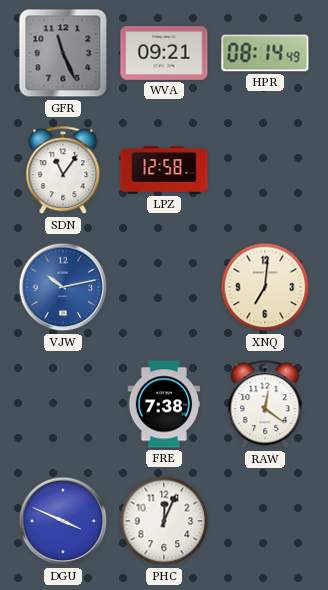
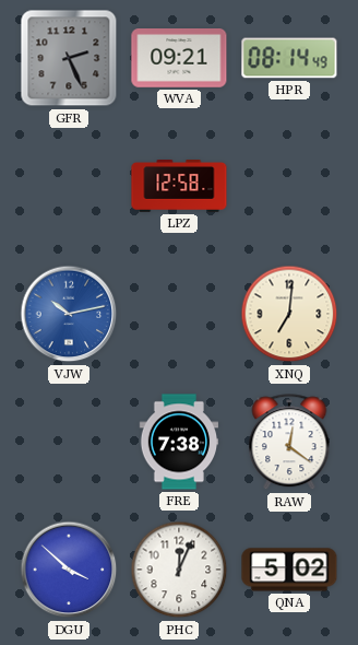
GFR: 11:26 -> 2:26 (69, 58)
SDN: 11:06 -> none (63, 171)
DGU: 3:49 -> 3:52 (69, 570)
QNA: none -> 5:02 (289, 570)
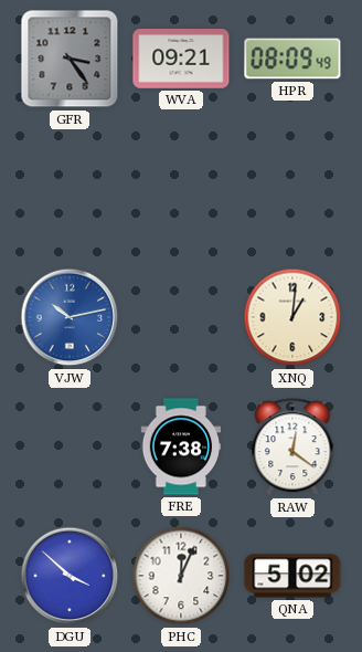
GFR: 2:26 -> 3:24 (70, 59)
HPR: 08:14 -> 08:09 (292, 59)
LPZ: 12:58 -> none (179, 187)
XNQ: 7:01 -> 1:01 (292, 317)
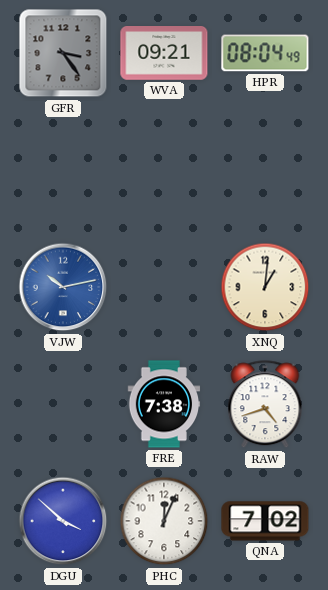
HPR: 08:09 -> 08:04 (265, 53)
RAW: 12:21 -> 4:42 (265, 405)
QNA: 5:02 -> 7:02 (265, 521)
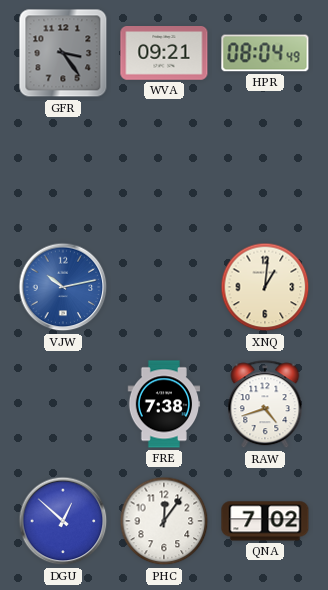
DGU: 3:52 -> 12:52 (63, 521)
PHC: 12:04 -> 12:06 (164, 521)
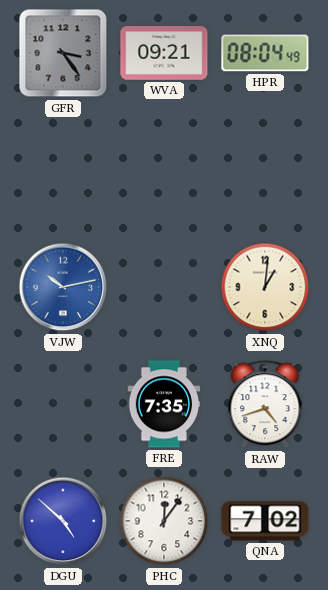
FRE: 7:38 -> 7:35 (164, 404)
DGU: 12:52 -> 4:52 (63, 521)
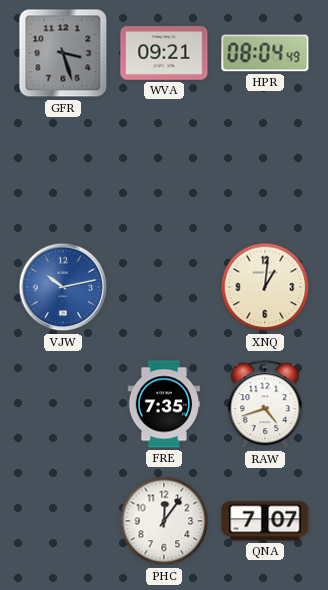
GFR: 3:24 -> 3:27 (63, 53)
DGU: 4:52 -> none (63, 521)
QNA: 7:02 -> 7:07 (265, 521)
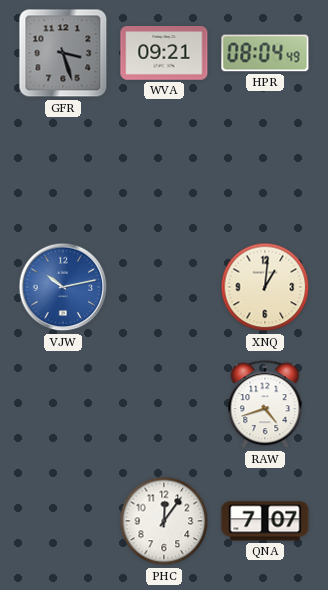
FRE: 7:35 -> none (164, 404)
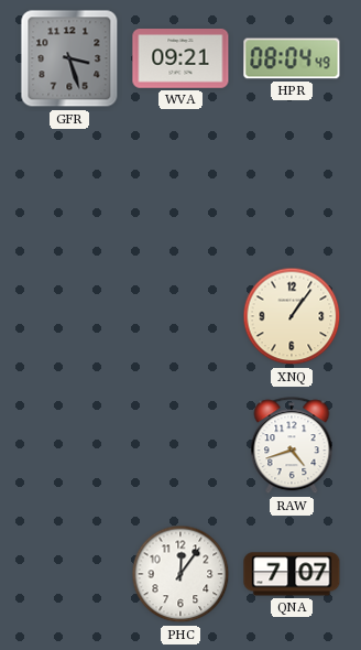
VJW: 10:13 -> none (63, 287)
XNQ: 1:01 -> 1:06 (292, 316)
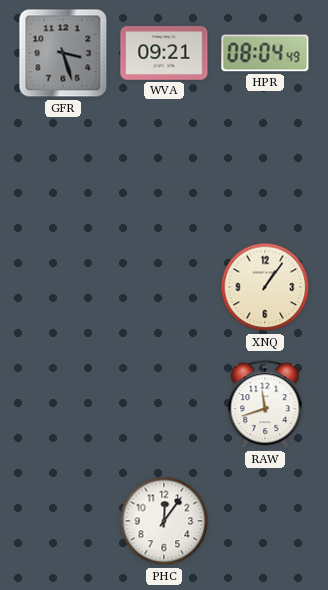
RAW: 4:42 -> 11:42 (265, 405)
QNA: 7:07 -> none (292, 574)
